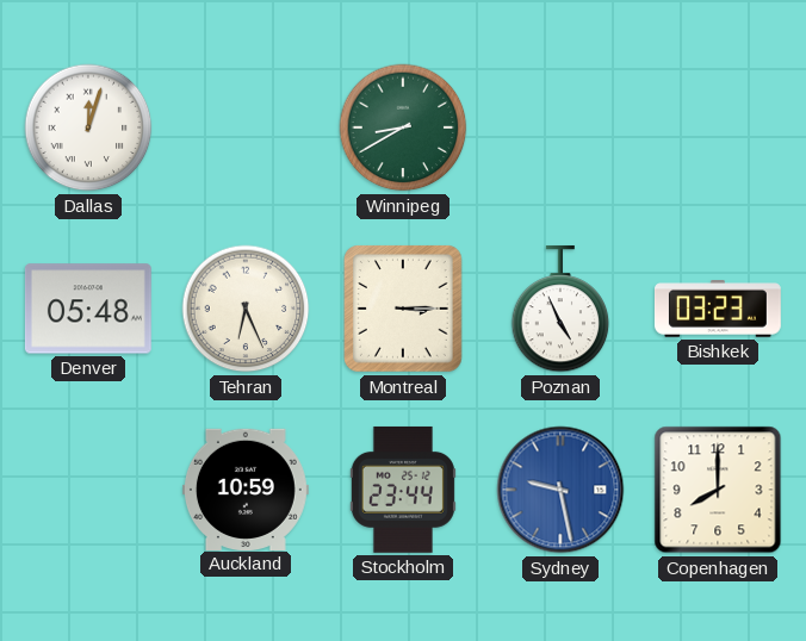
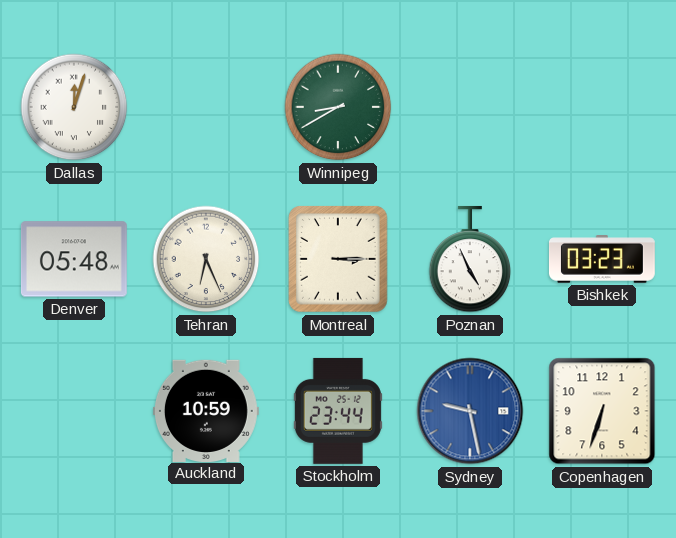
Copenhagen: 8:00 -> 6:33 (602, 411)
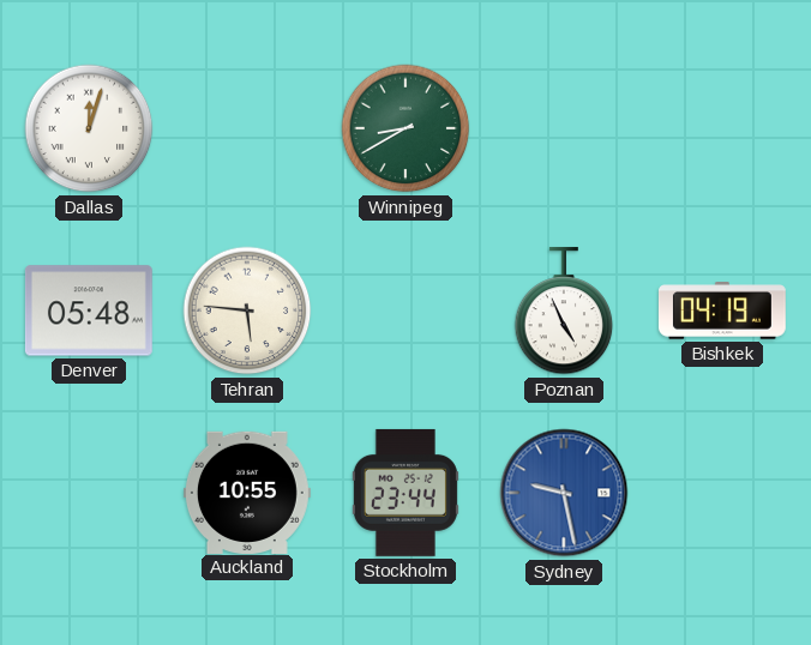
Tehran: 6:26 -> 5:46 (247, 311)
Montreal: 3:15 -> none (339, 259)
Bishkek: 03:23 -> 04:19 (722, 311)
Auckland: 10:59 -> 10:55 (247, 492)
Copenhagen: 6:33 -> none (602, 411)
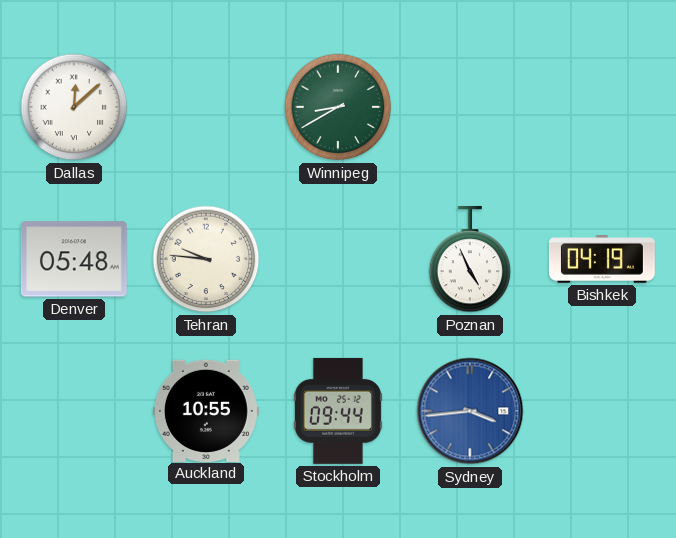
Dallas: 12:03 -> 12:08 (74, 107)
Tehran: 5:46 -> 9:46 (206, 259)
Stockholm: 23:44 -> 09:44 (338, 411)
Sydney: 9:28 -> 3:44 (470, 411)
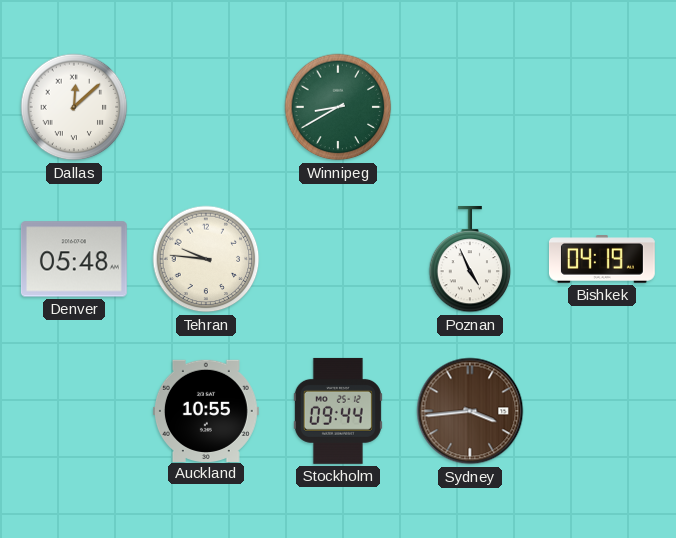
Sydney dial: blue -> brown (470, 411)
